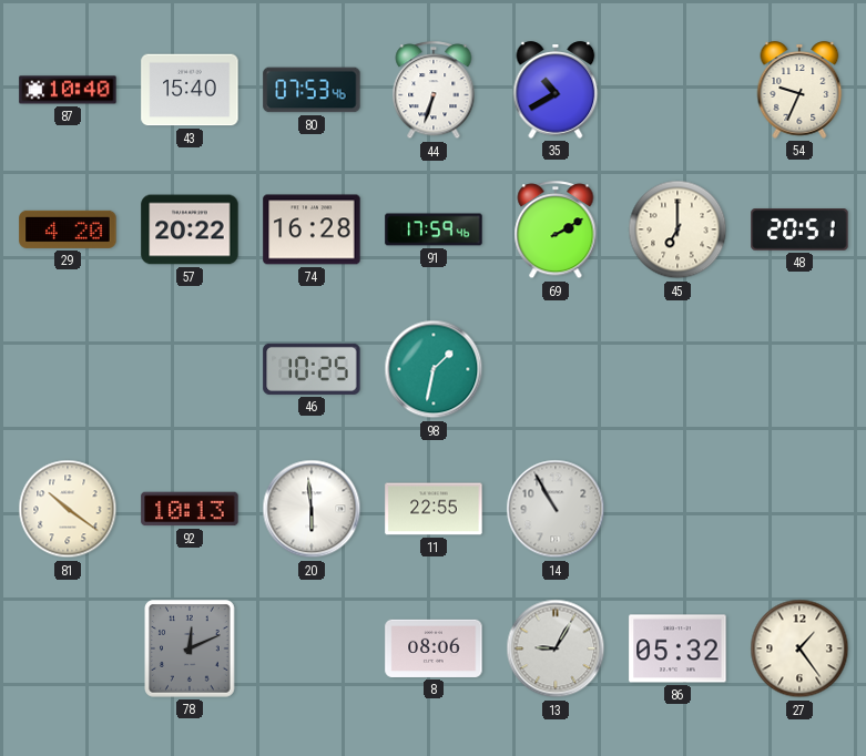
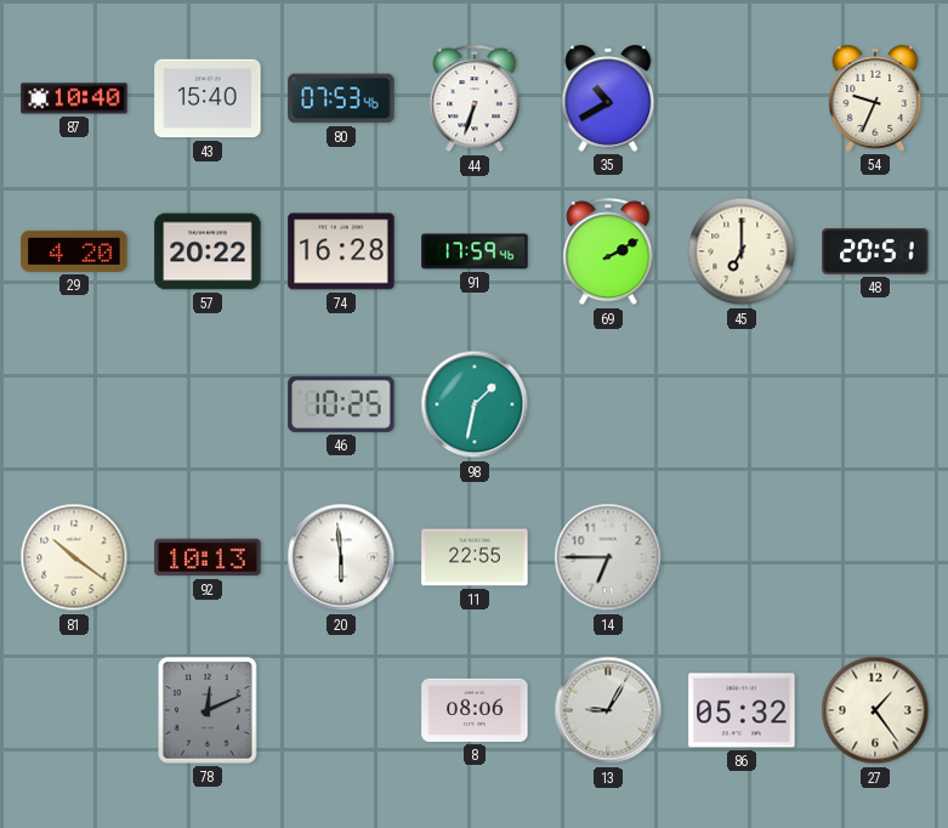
14: 10:55 -> 6:45 (608, 557)
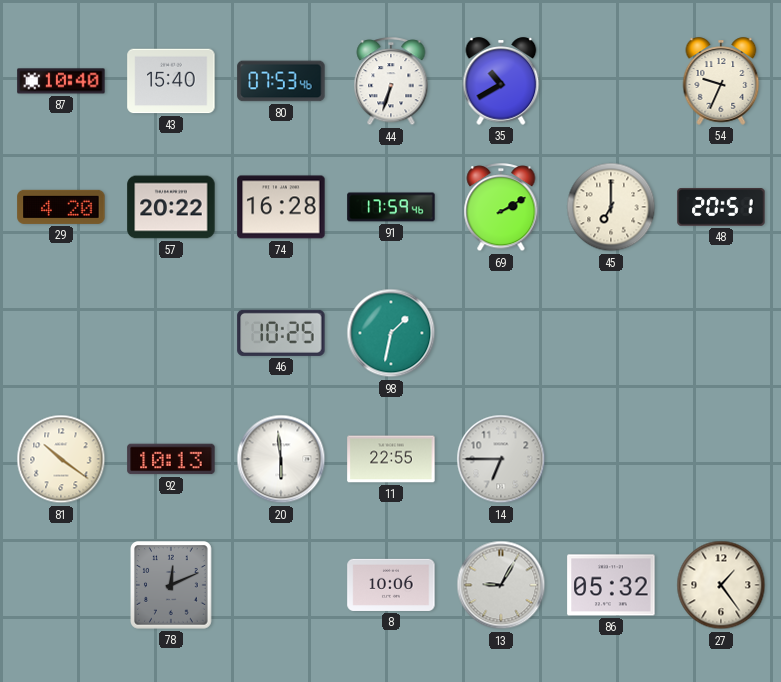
8: 08:06 -> 10:06 (391, 585)
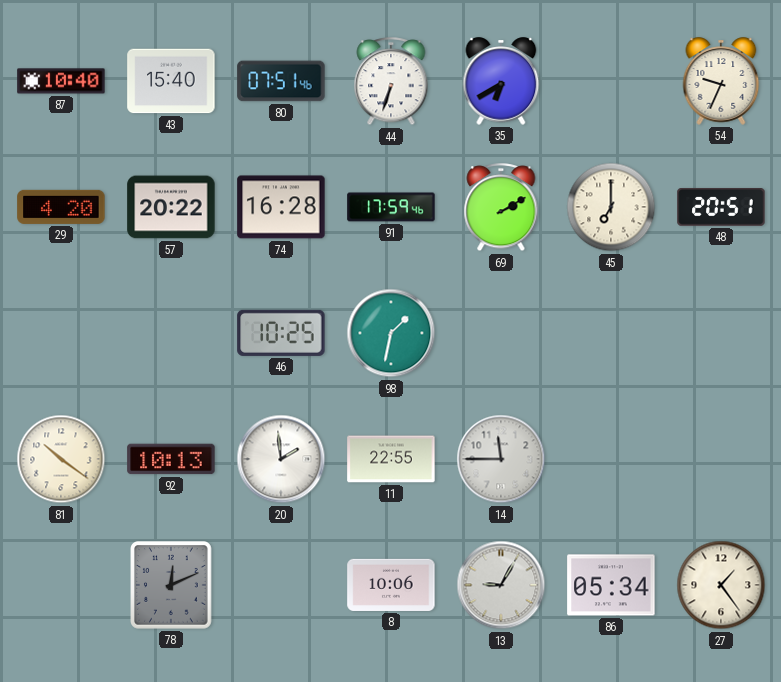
80: 07:53 -> 07:51 (281, 81)
35: 10:40 -> 6:40 (501, 81)
20: 5:59 -> 1:59 (281, 459)
14: 6:45 -> 11:45 (501, 459)
86: 05:32 -> 05:34 (611, 585)
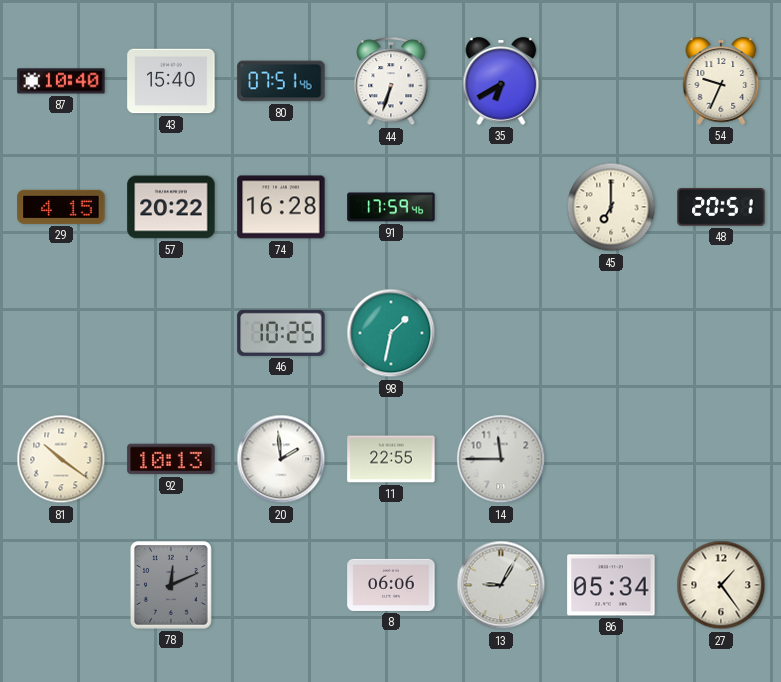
29: 4:20 -> 4:15 (61, 207)
69: 2:10 -> none (501, 208)
8: 10:06 -> 06:06 (391, 585)
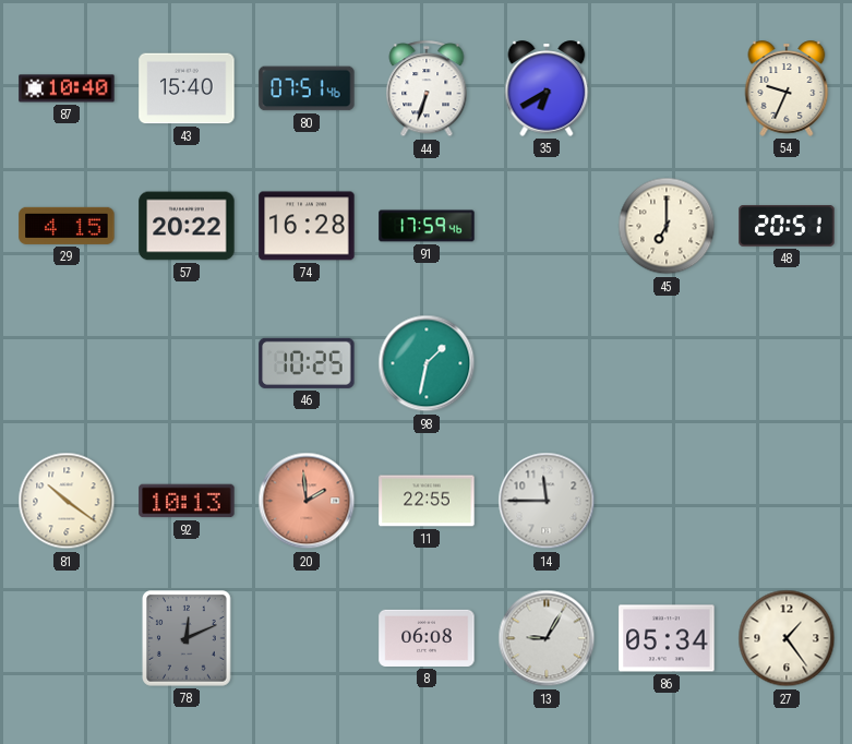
20 dial: white -> salmon (307, 501)
8: 06:06 -> 06:08 (427, 638)
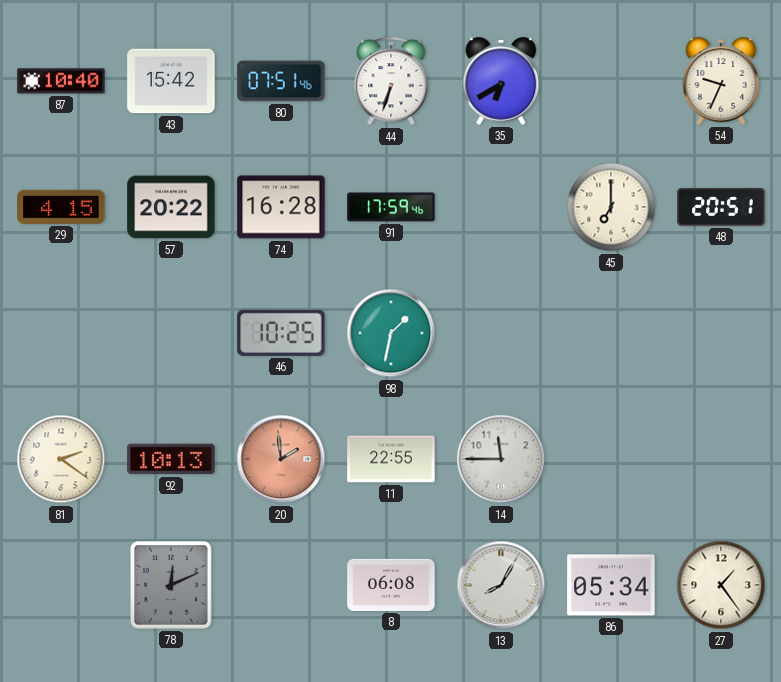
43: 15:40 -> 15:42 (171, 81)
81: 10:21 -> 2:21 (61, 459)
13: 9:05 -> 8:05 (501, 585)
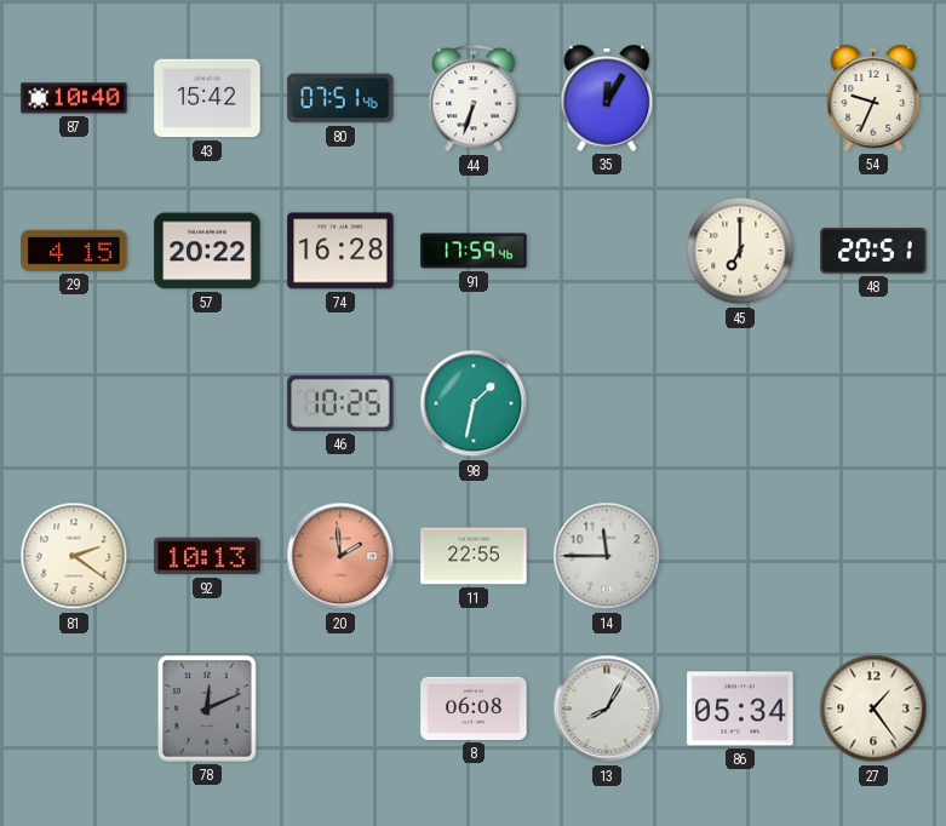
35: 6:40 -> 12:05 (607, 98)
